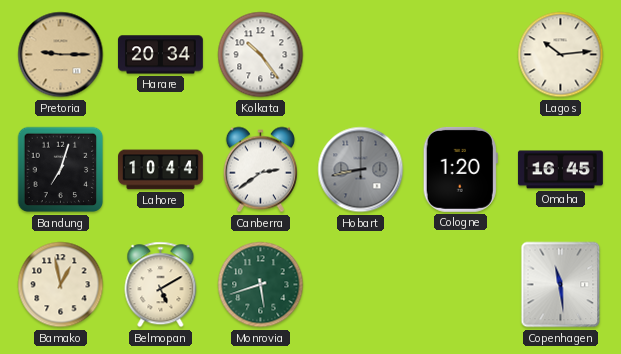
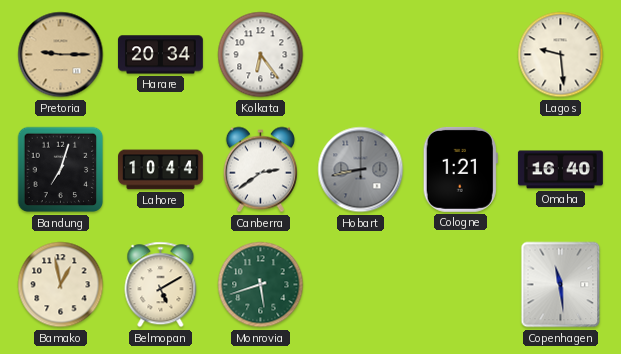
Kolkata: 10:24 -> 6:24 (261, 55)
Lagos: 10:14 -> 9:29 (561, 55)
Cologne: 1:20 -> 1:21 (460, 169)
Omaha: 16:45 -> 16:40 (560, 170)
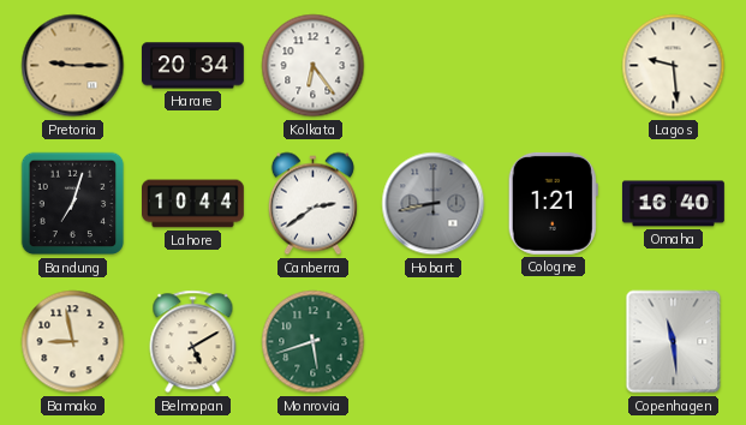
Bamako: 12:58 -> 8:58 (73, 342)
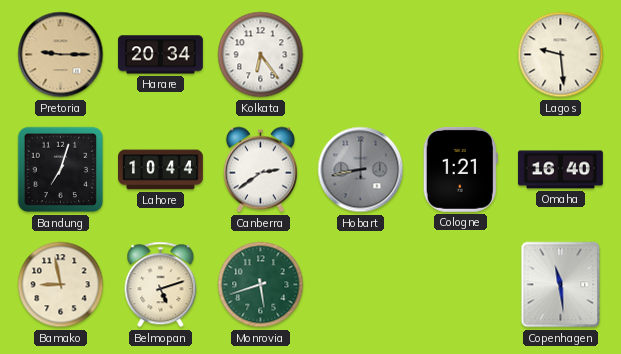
Belmopan: 5:10 -> 5:12 (161, 285)
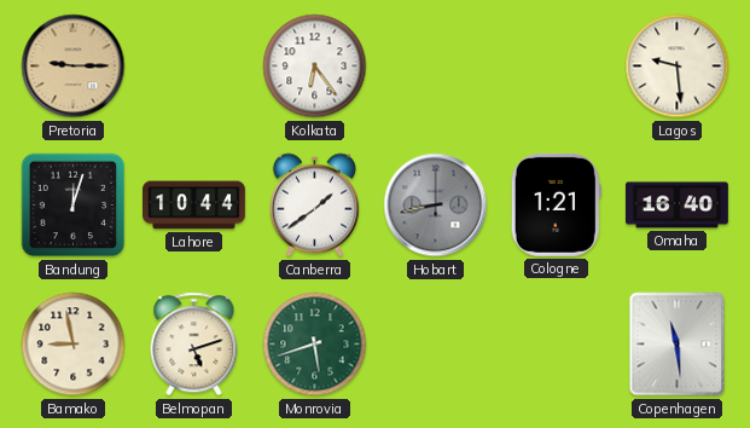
Harare: 20:34 -> none (160, 55)
Bandung: 7:03 -> 12:03 (74, 206)
Canberra: 2:39 -> 1:39 (314, 206)
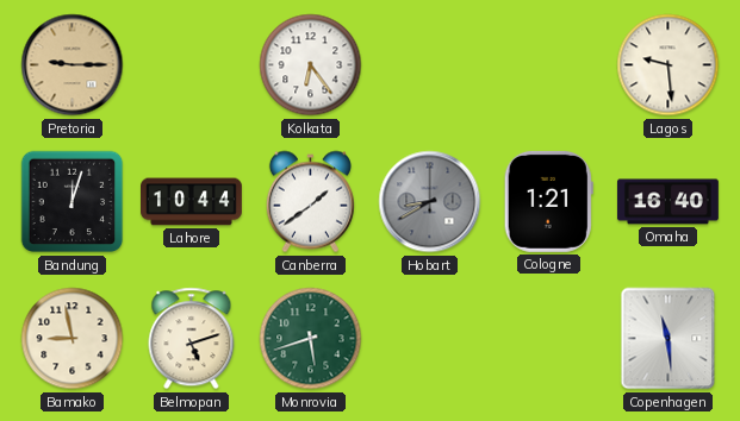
Hobart: 8:43 -> 8:40 (430, 202)
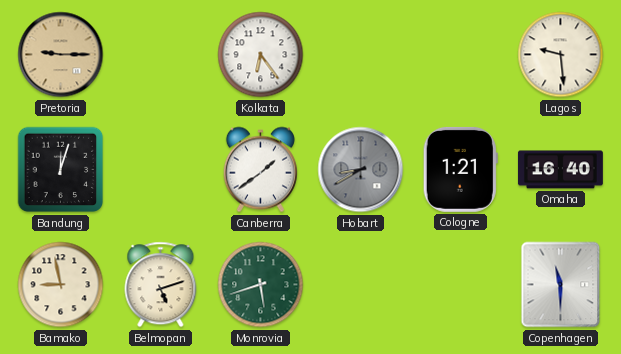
Lahore: 10:44 -> none (192, 202)
Copenhagen: 11:29 -> 11:30 (561, 285)
